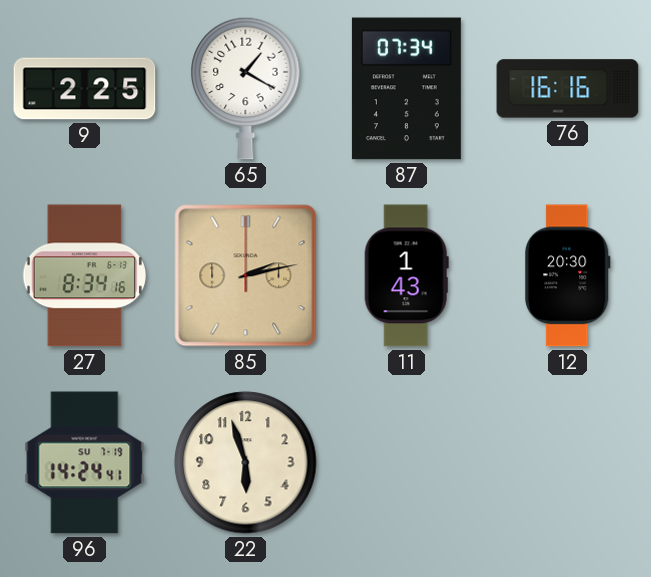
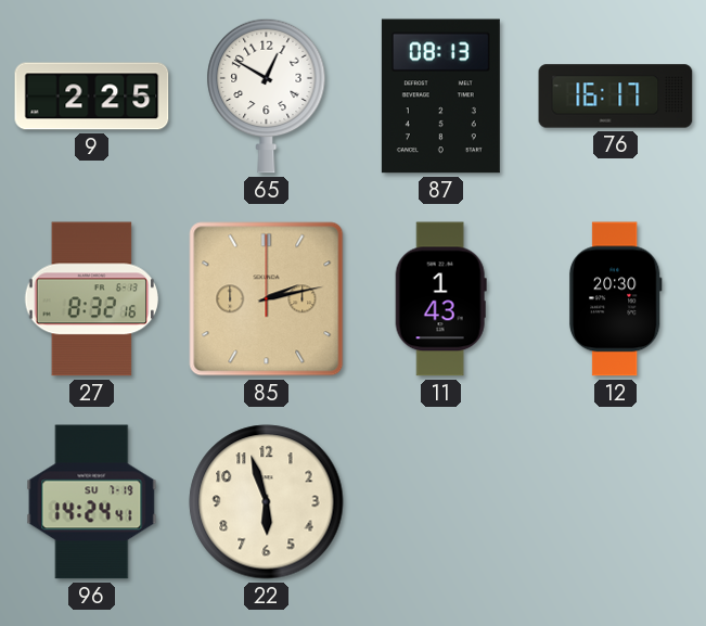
65: 1:20 -> 12:50 (267, 95)
87: 07:34 -> 08:13 (440, 97)
76: 16:16 -> 16:17 (616, 97)
27: 8:34 -> 8:32 (91, 299)
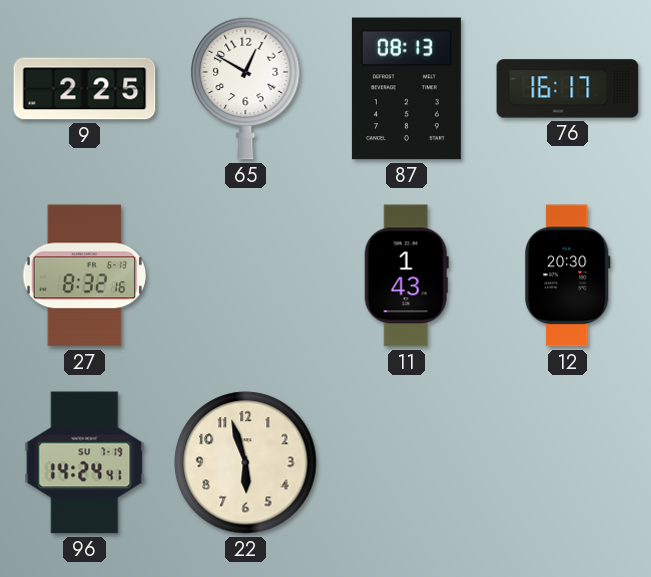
85: 2:13 -> none (267, 299)
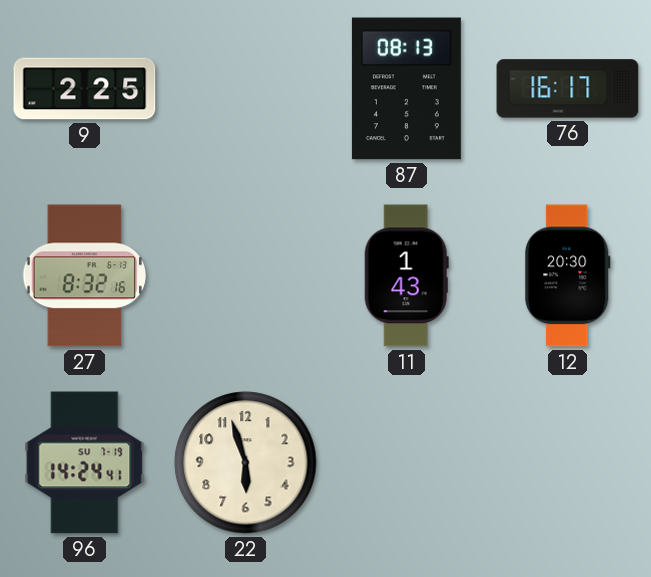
65: 12:50 -> none (246, 88)
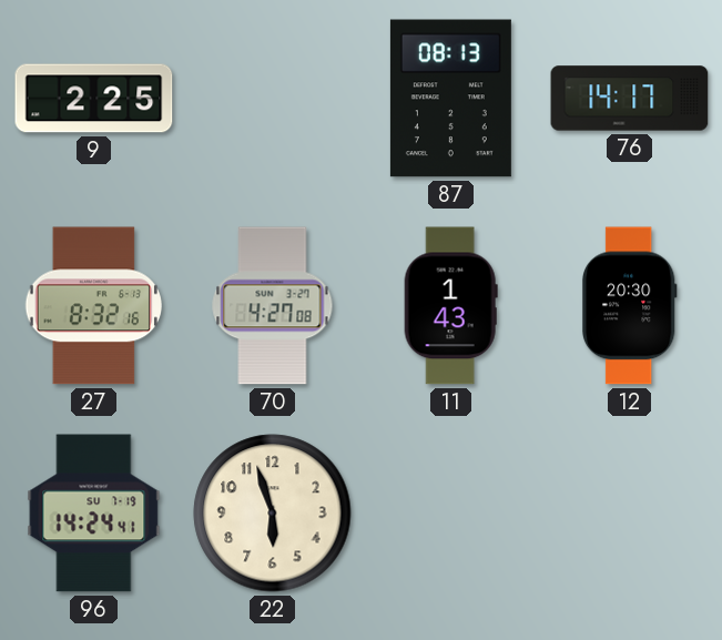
76: 16:17 -> 14:17 (630, 99)
70: none -> 4:27 (273, 306)
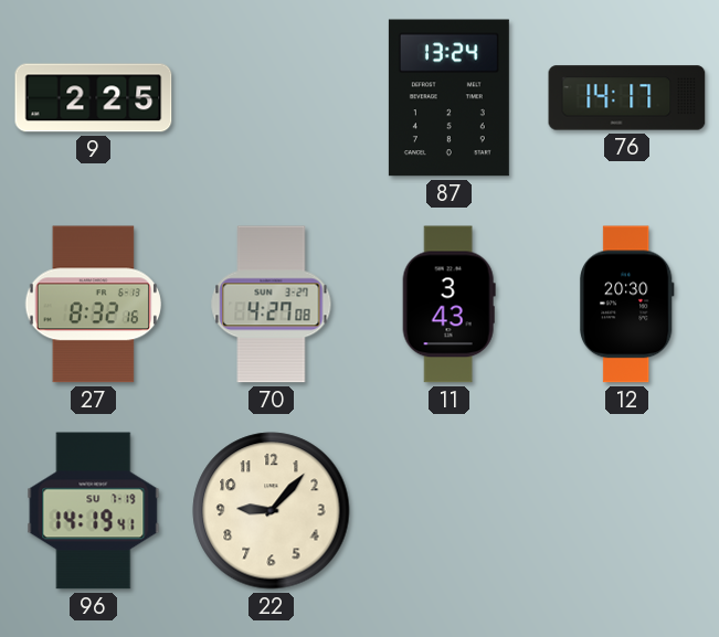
87: 08:13 -> 13:24 (448, 98)
11: 1:43 -> 3:43 (448, 305)
96: 14:24 -> 14:19 (94, 511)
22: 5:57 -> 9:07 (272, 511)
